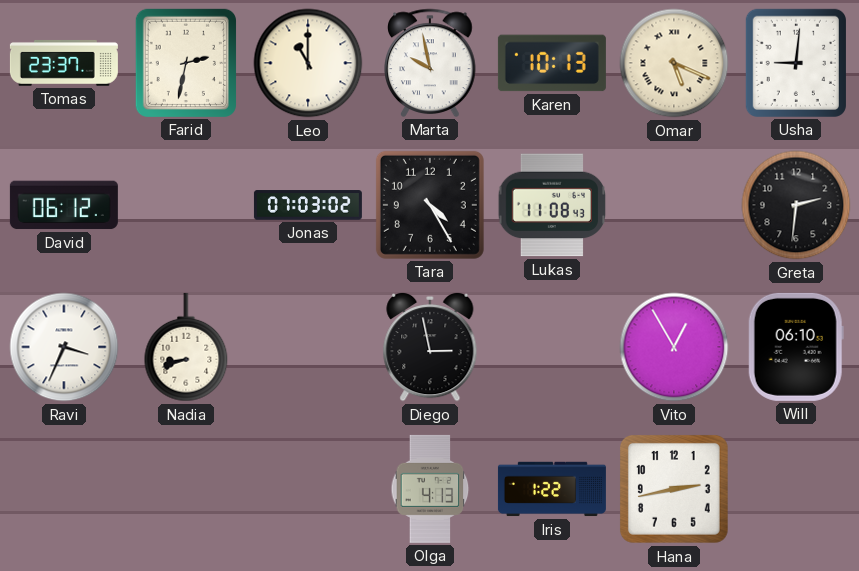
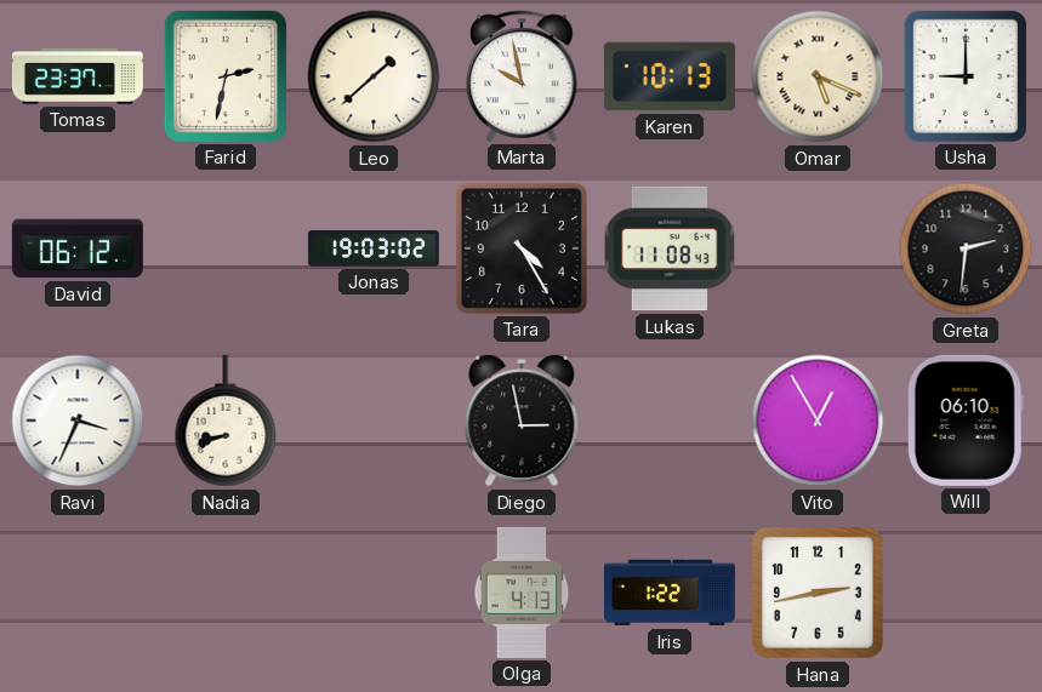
Leo: 11:00 -> 1:38 (374, 76)
Usha: 9:01 -> 9:00 (966, 76)
Jonas: 07:03 -> 19:03 (374, 248)
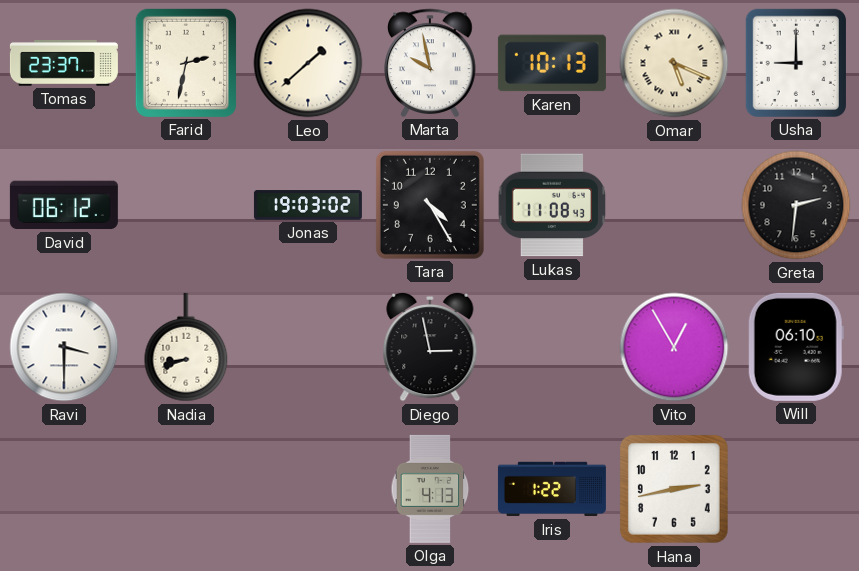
Ravi: 3:34 -> 3:30 (64, 347)
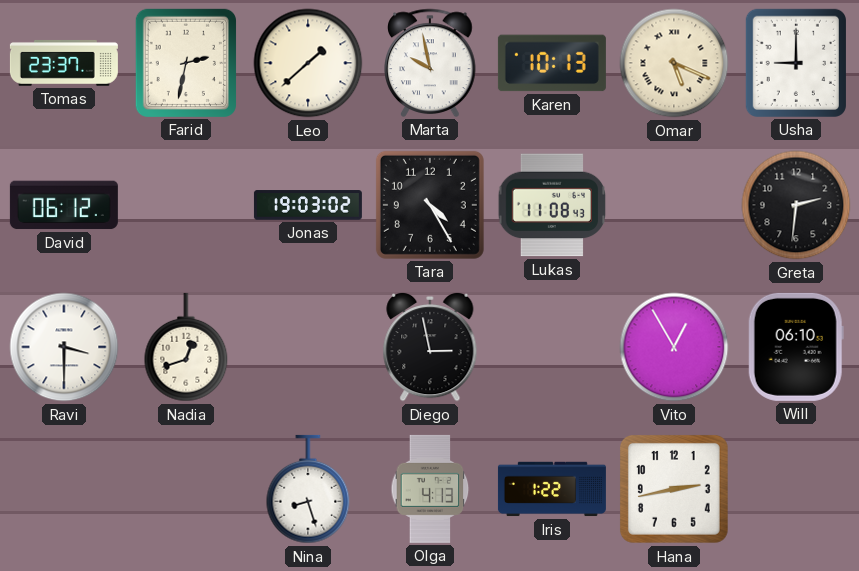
Nadia: 8:42 -> 12:42 (186, 347)
Nina: none -> 8:27 (308, 489)
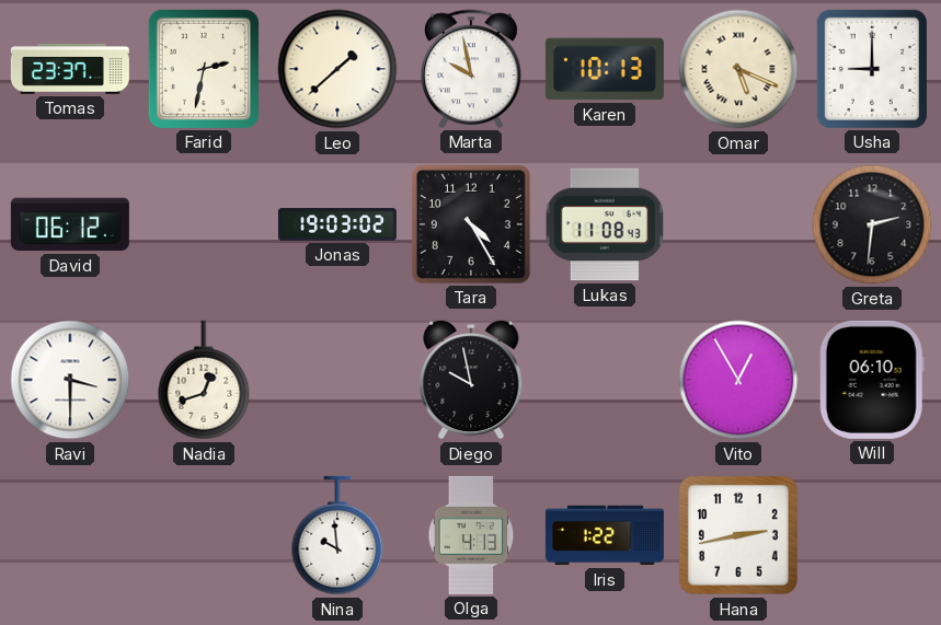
Diego: 2:58 -> 9:58 (471, 380)
Nina: 8:27 -> 9:59 (337, 535)
